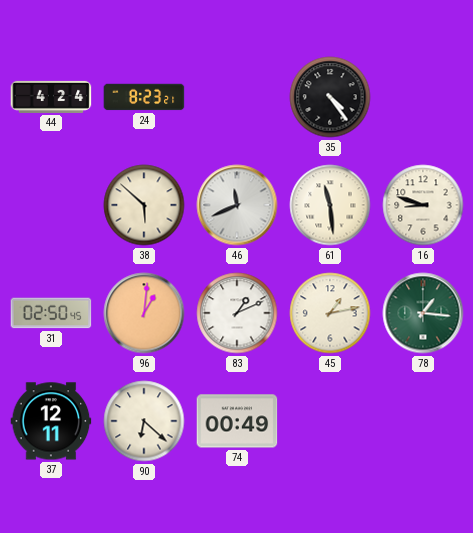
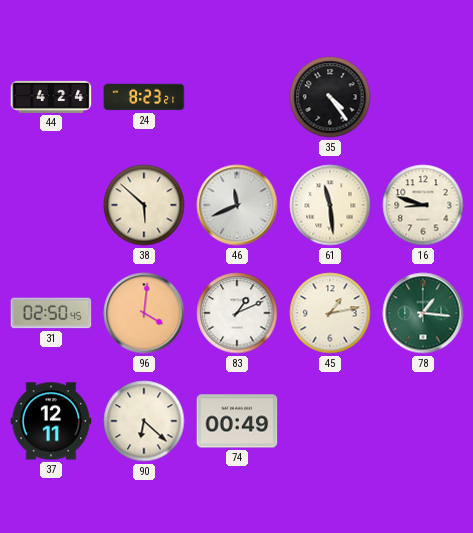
96: 1:01 -> 4:01 (144, 313)
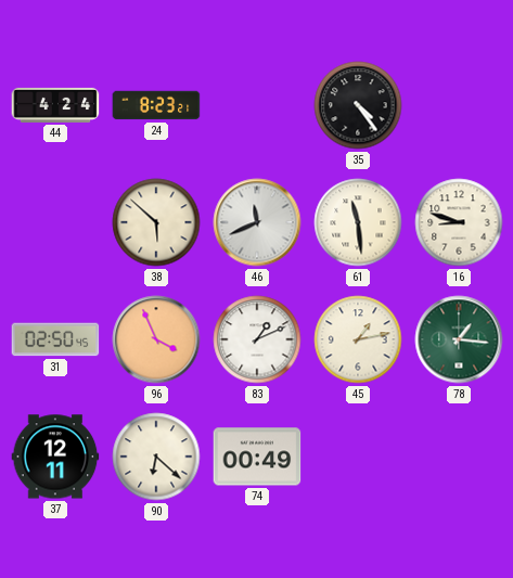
96: 4:01 -> 3:56 (156, 339)
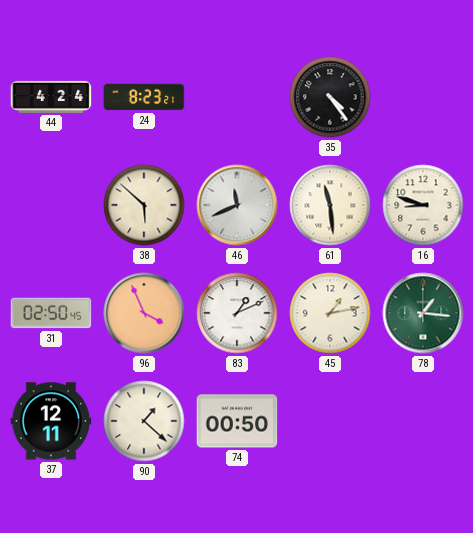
90: 6:22 -> 1:22 (144, 421)
74: 00:49 -> 00:50 (237, 421)
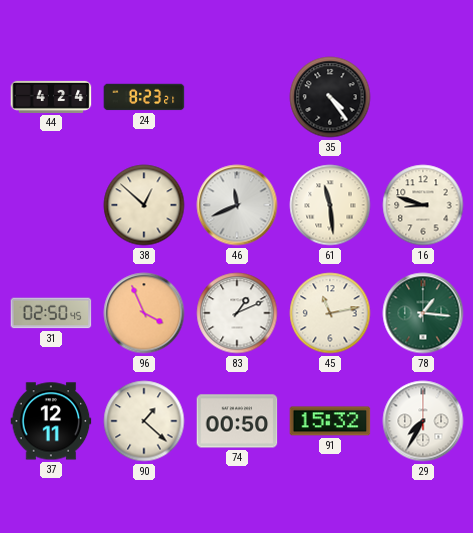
38: 5:52 -> 12:52 (144, 205)
45: 1:13 -> 11:13 (330, 313)
91: none -> 15:32 (330, 421)
29: none -> 7:35 (423, 421)
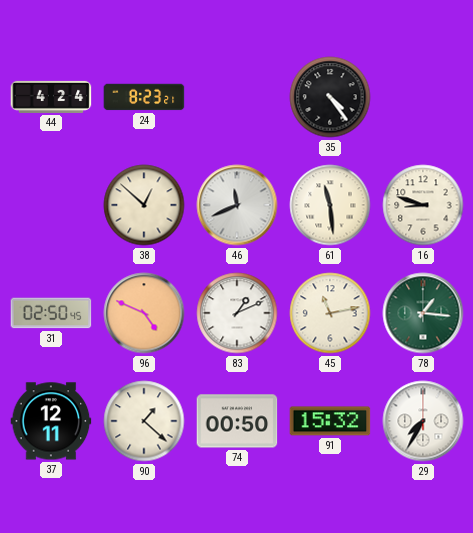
96: 3:56 -> 4:49 (144, 313)
